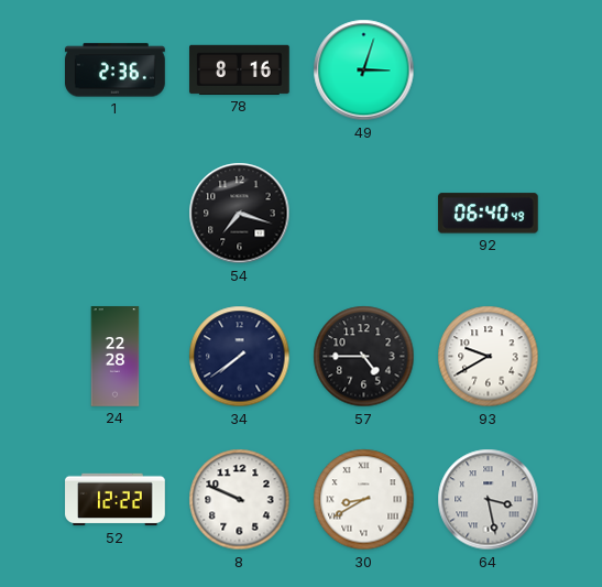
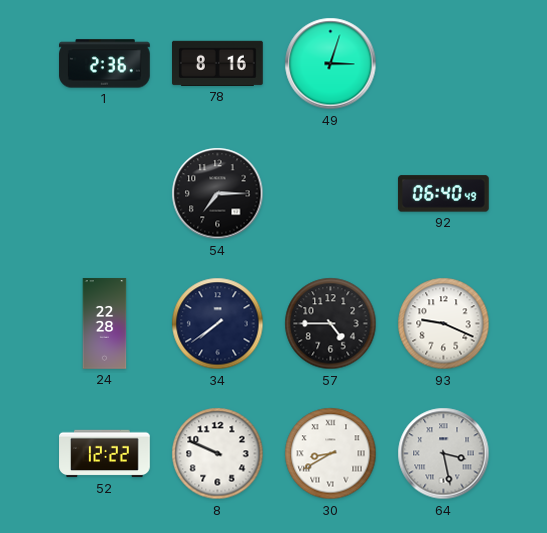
54: 7:18 -> 7:15 (218, 194)
93: 9:40 -> 9:19 (444, 324)
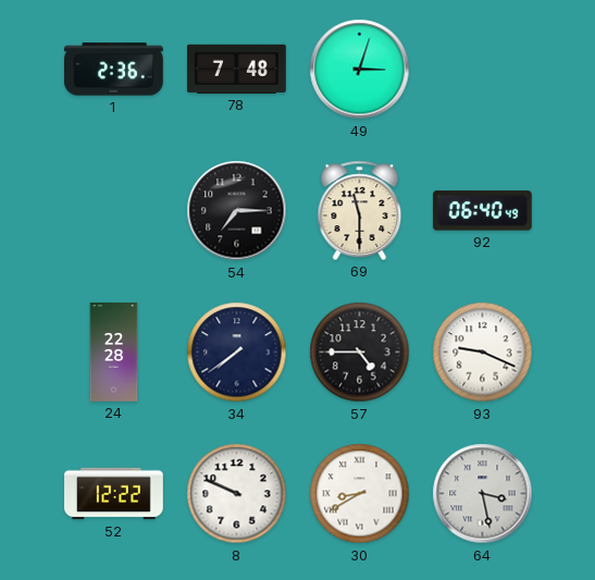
78: 8:16 -> 7:48 (237, 69)
69: none -> 11:30 (360, 210)
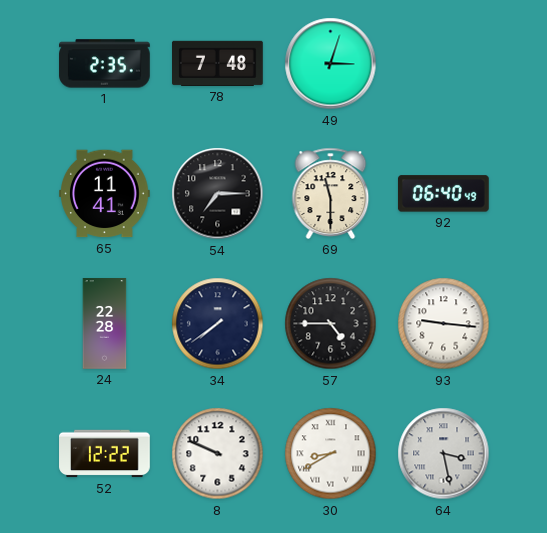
1: 2:36 -> 2:35 (105, 64)
65: none -> 11:41 (105, 194)
93: 9:19 -> 9:16 (444, 324)
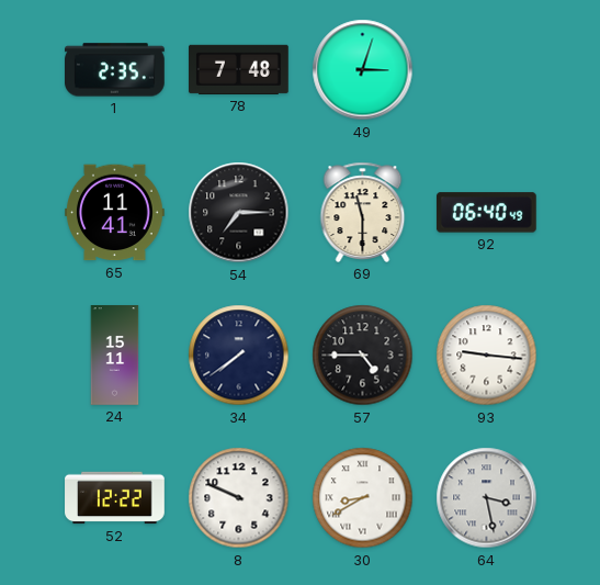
24: 22:28 -> 15:11 (115, 356)
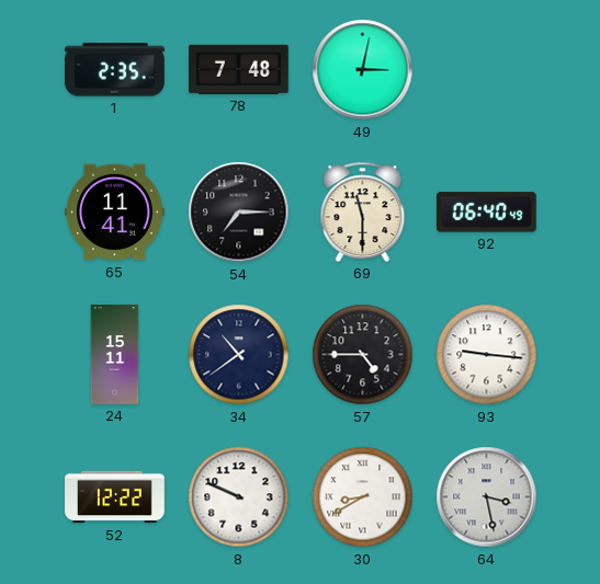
49: 3:03 -> 3:02 (363, 70)
34: 7:39 -> 10:39 (239, 355)
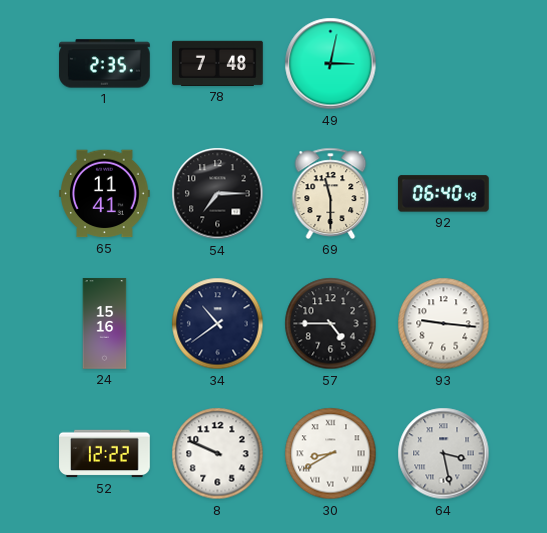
24: 15:11 -> 15:16 (105, 324)
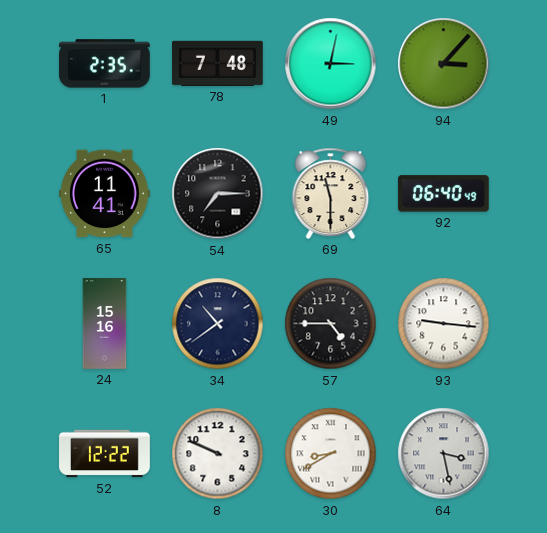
94: none -> 3:07 (444, 64)
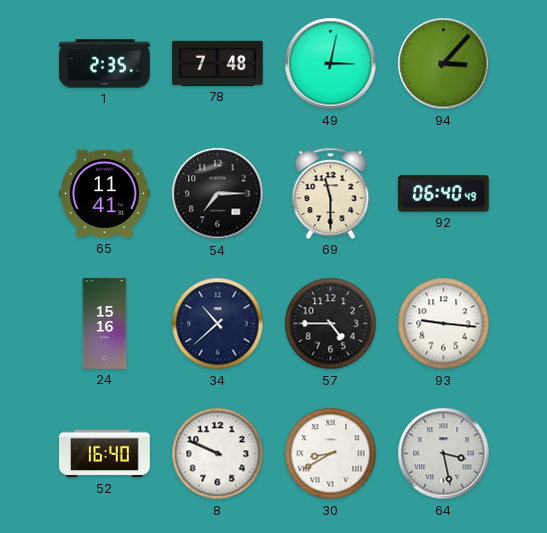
34: 10:39 -> 10:38 (218, 324)
52: 12:22 -> 16:40 (105, 454)
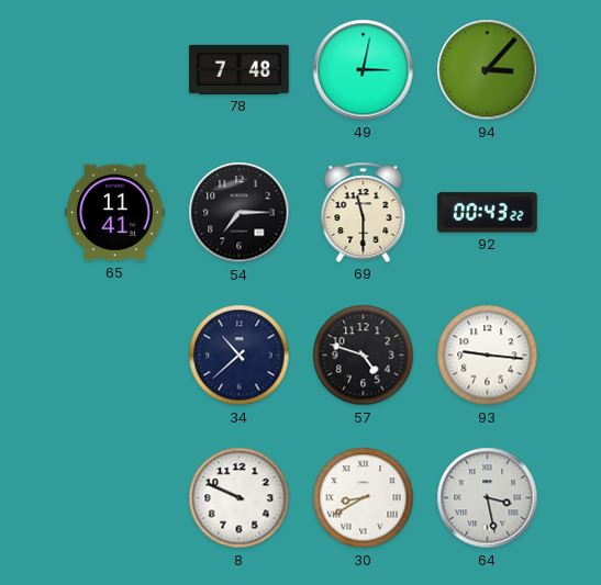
1: 2:35 -> none (105, 64)
92: 06:40 -> 00:43 (488, 213)
24: 15:16 -> none (105, 324)
57: 4:45 -> 4:48 (364, 356)
52: 16:40 -> none (105, 454)
